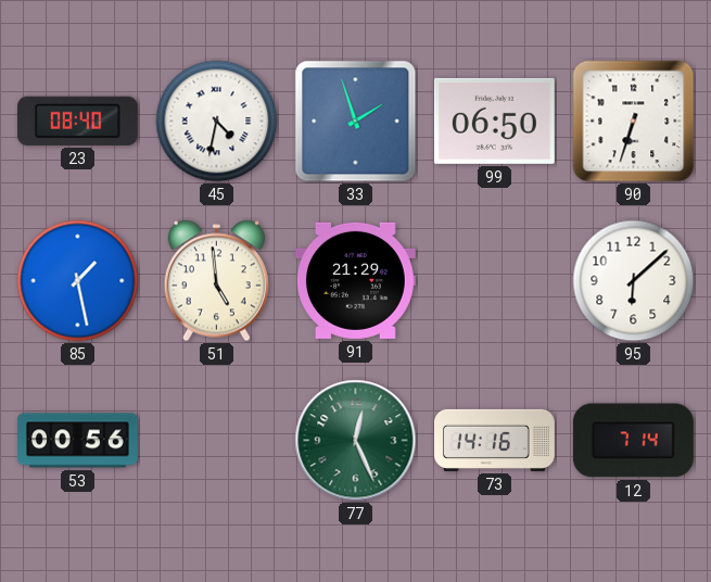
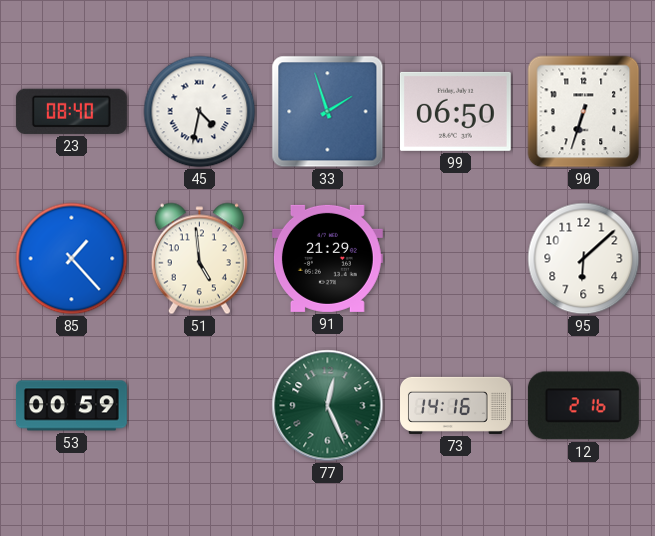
85: 1:28 -> 1:23 (72, 259)
53: 00:56 -> 00:59 (71, 406)
12: 7:14 -> 2:16 (583, 406)
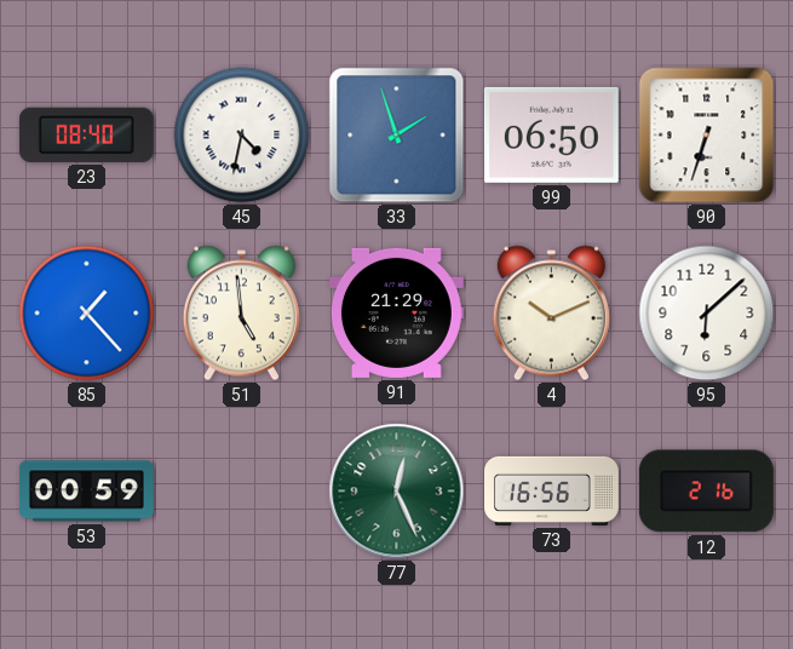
4: none -> 10:11 (551, 314)
73: 14:16 -> 16:56 (552, 490)
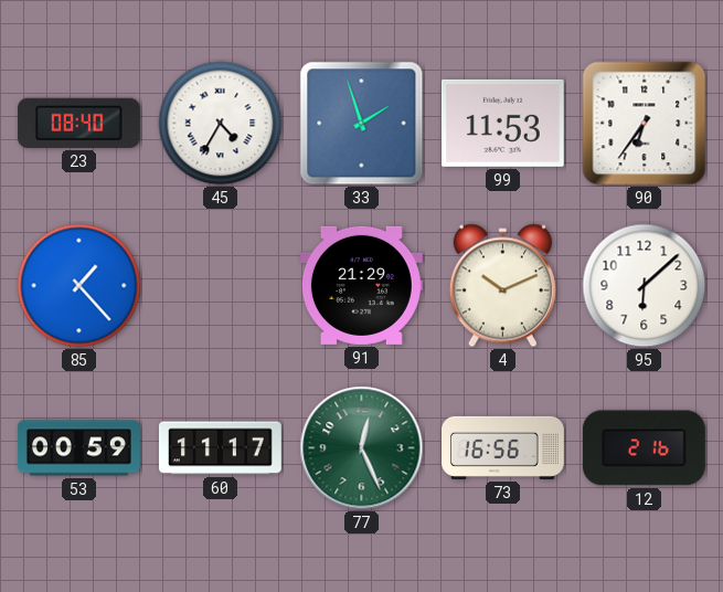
45: 4:32 -> 4:35 (221, 124)
99: 06:50 -> 11:53 (502, 123)
90: 6:33 -> 6:36 (645, 124)
51: 4:59 -> none (241, 314)
60: none -> 11:17 (220, 448)
